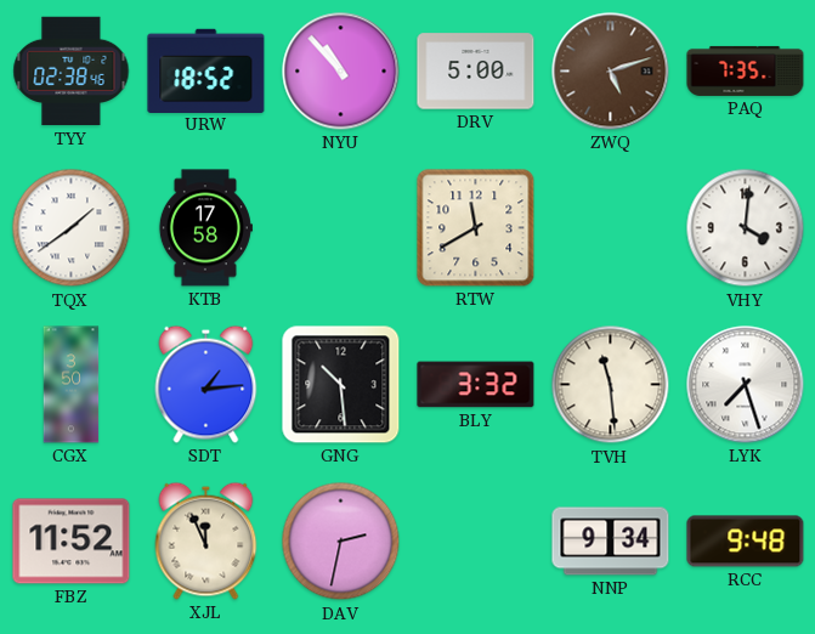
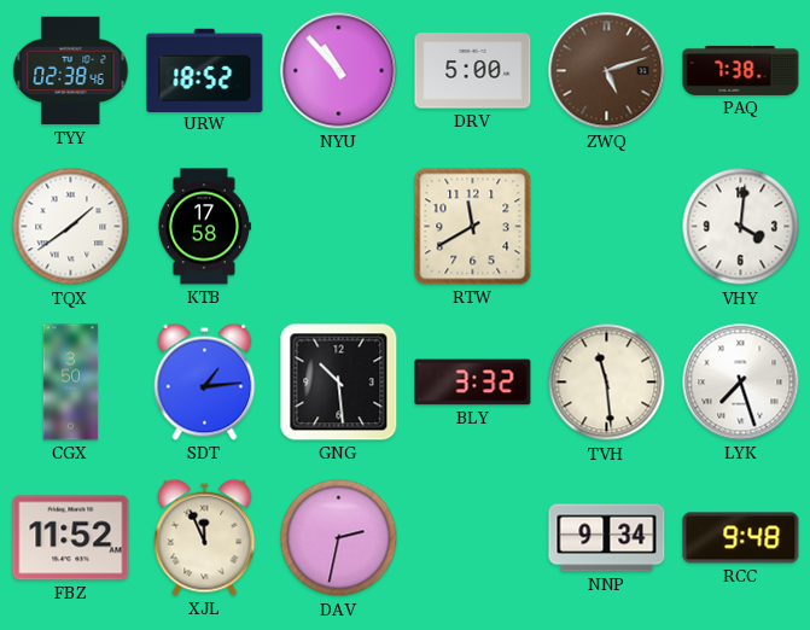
PAQ: 7:35 -> 7:38 (741, 70)
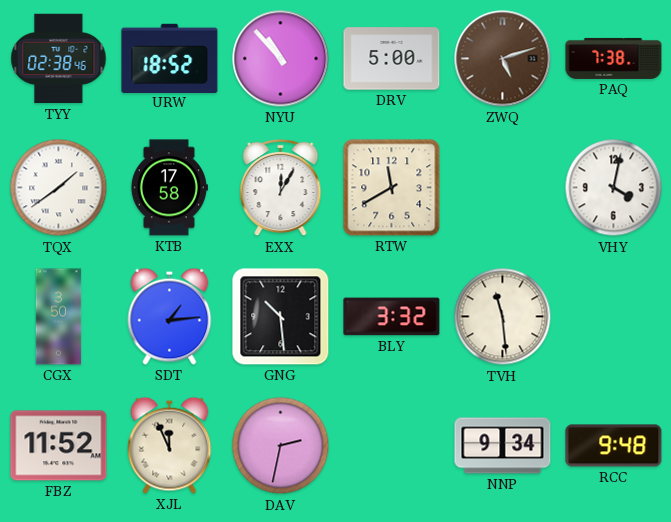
EXX: none -> 12:05 (281, 188)
VHY: 4:01 -> 4:02 (614, 188)
LYK: 7:27 -> none (741, 383)
